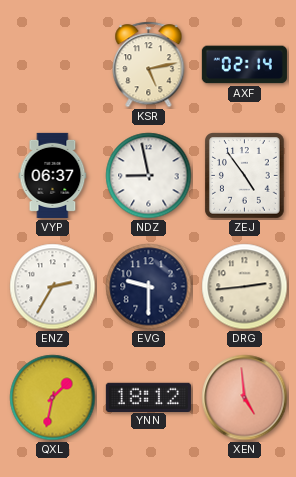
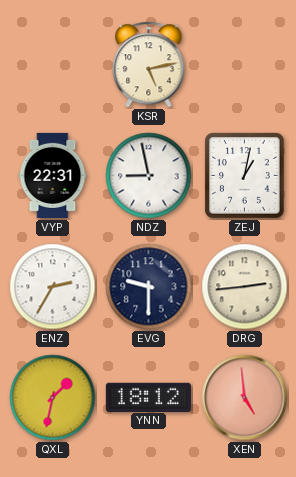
AXF: 02:14 -> none (244, 65)
VYP: 06:37 -> 22:31 (53, 175)
ZEJ: 4:54 -> 1:02 (245, 176)
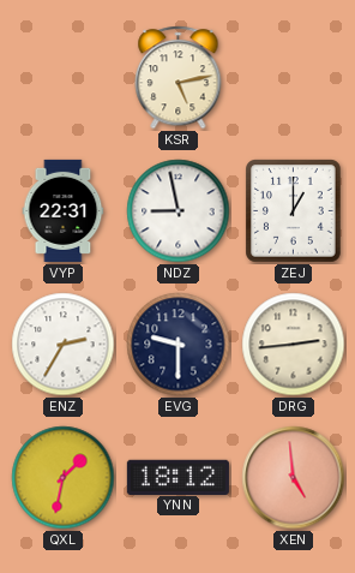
ZEJ: 1:02 -> 1:00 (294, 211)
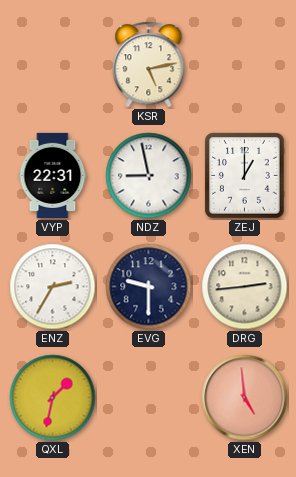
YNN: 18:12 -> none (177, 477)
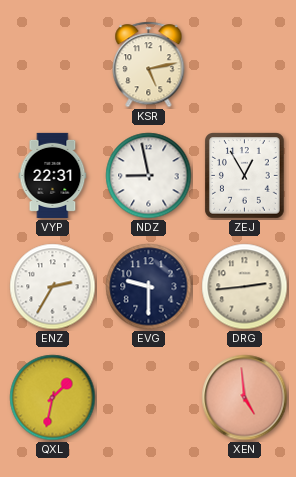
ZEJ: 1:00 -> 12:55 (245, 176)
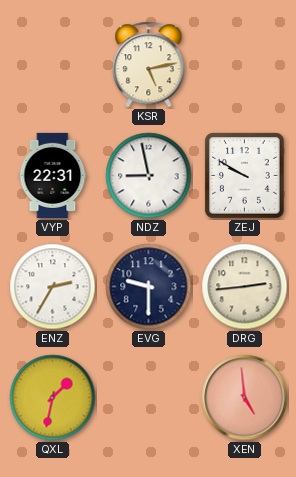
ZEJ: 12:55 -> 9:50 (245, 176)
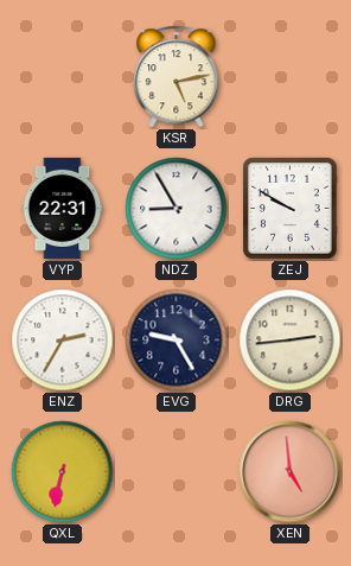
NDZ: 8:58 -> 8:55 (177, 209)
EVG: 9:30 -> 9:25 (177, 341)
QXL: 1:32 -> 6:32 (63, 472)
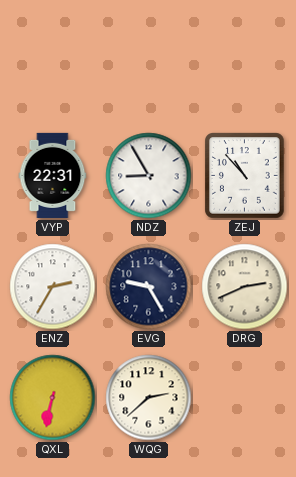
KSR: 5:13 -> none (177, 77)
ZEJ: 9:50 -> 10:53 (245, 176)
DRG: 2:44 -> 2:41 (245, 287)
WQG: none -> 2:38 (149, 398)
XEN: 4:59 -> none (291, 472)
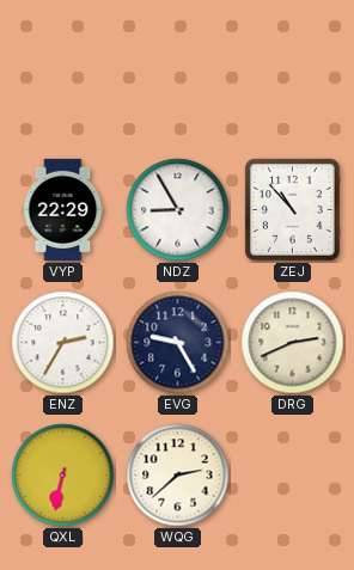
VYP: 22:31 -> 22:29 (63, 209)
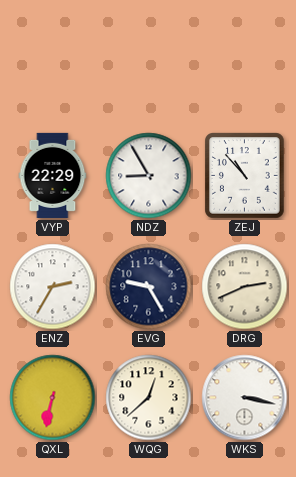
WQG: 2:38 -> 12:38 (149, 398)
WKS: none -> 3:17 (245, 398)
